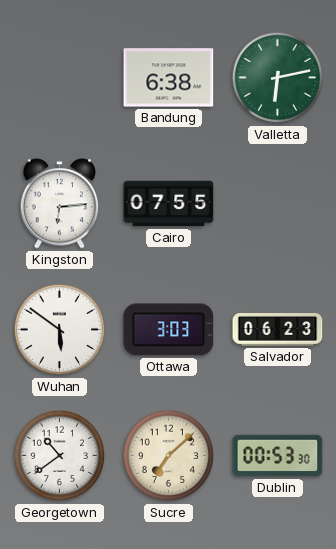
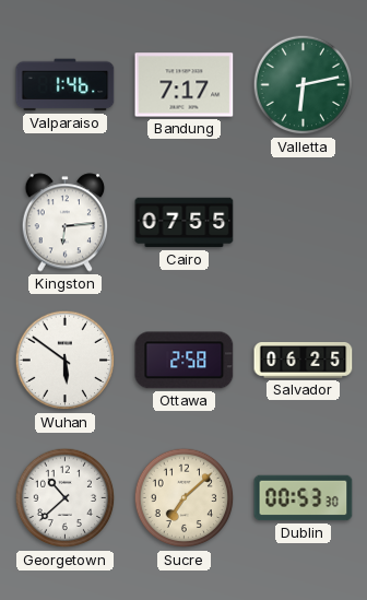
Valparaiso: none -> 1:46 (66, 85)
Bandung: 6:38 -> 7:17 (185, 85)
Ottawa: 3:03 -> 2:58 (185, 361)
Salvador: 06:23 -> 06:25 (304, 361)
Georgetown: 10:39 -> 10:38 (66, 498)
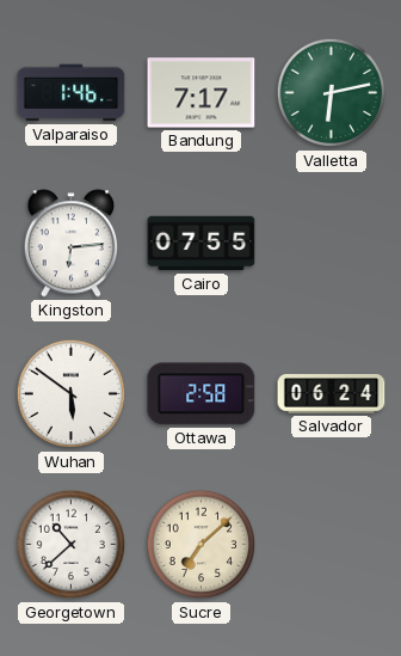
Salvador: 06:25 -> 06:24 (332, 394)
Dublin: 00:53 -> none (304, 498)
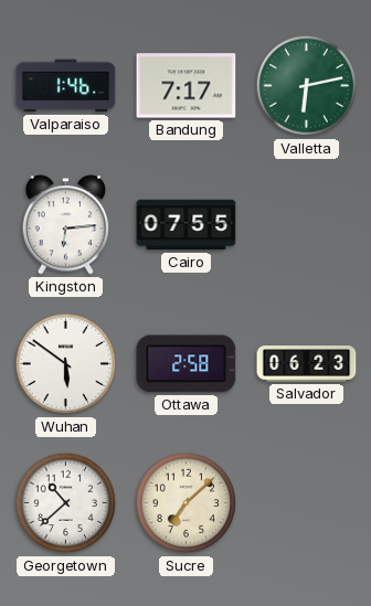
Salvador: 06:24 -> 06:23 (307, 364)
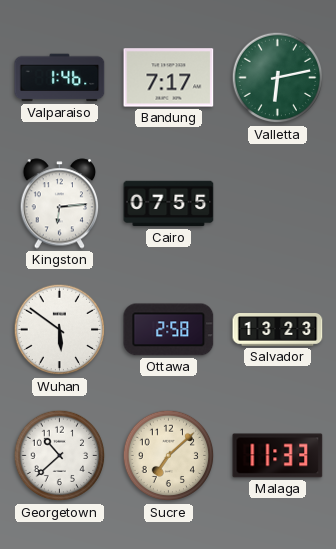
Salvador: 06:23 -> 13:23 (278, 330)
Malaga: none -> 11:33 (278, 456)
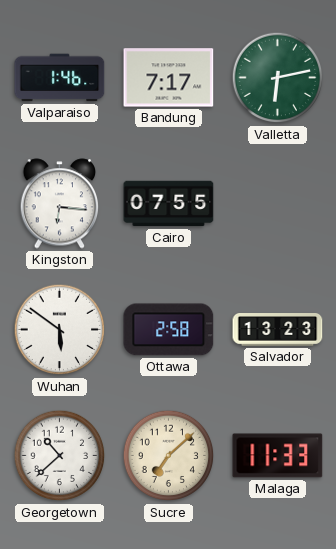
Kingston: 6:14 -> 6:16 (60, 204)
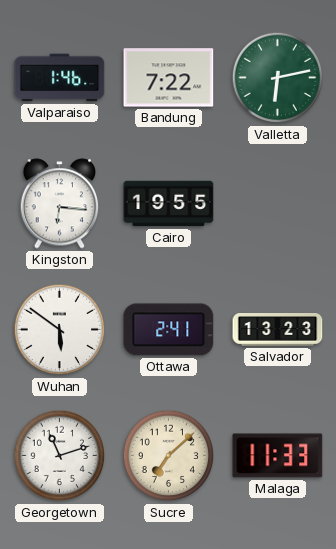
Bandung: 7:17 -> 7:22 (169, 78)
Cairo: 07:55 -> 19:55 (169, 204)
Ottawa: 2:58 -> 2:41 (169, 330)
Georgetown: 10:38 -> 11:12 (60, 456)
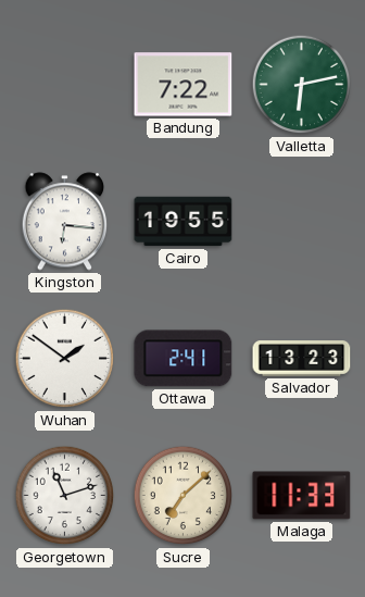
Valparaiso: 1:46 -> none (60, 78)
Wuhan: 5:51 -> 1:51 (65, 359)
